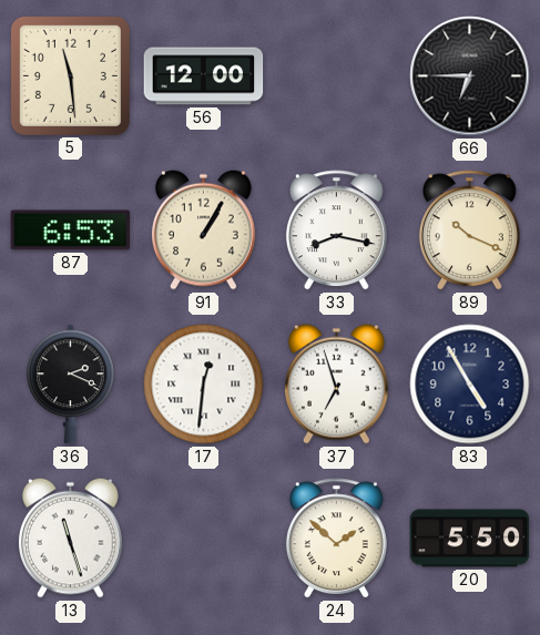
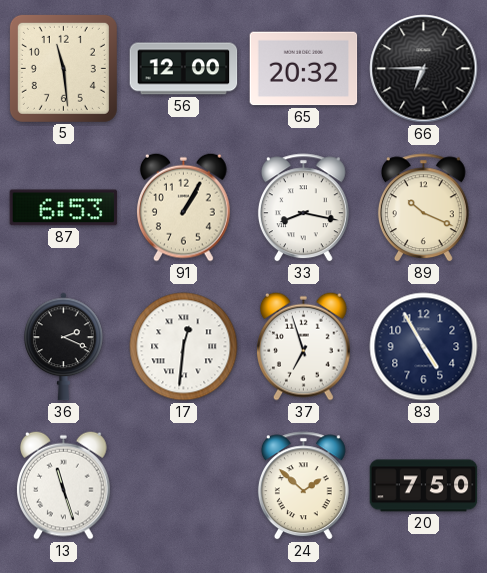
65: none -> 20:32 (304, 69)
20: 5:50 -> 7:50 (424, 486)
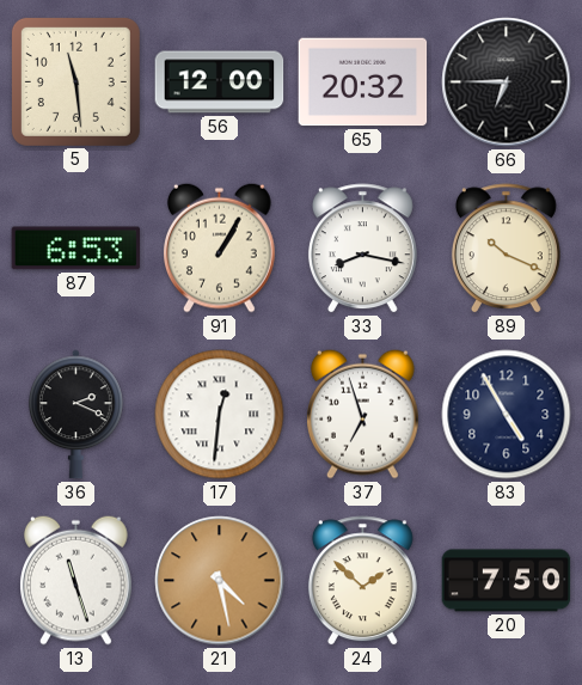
21: none -> 4:28 (220, 581)
